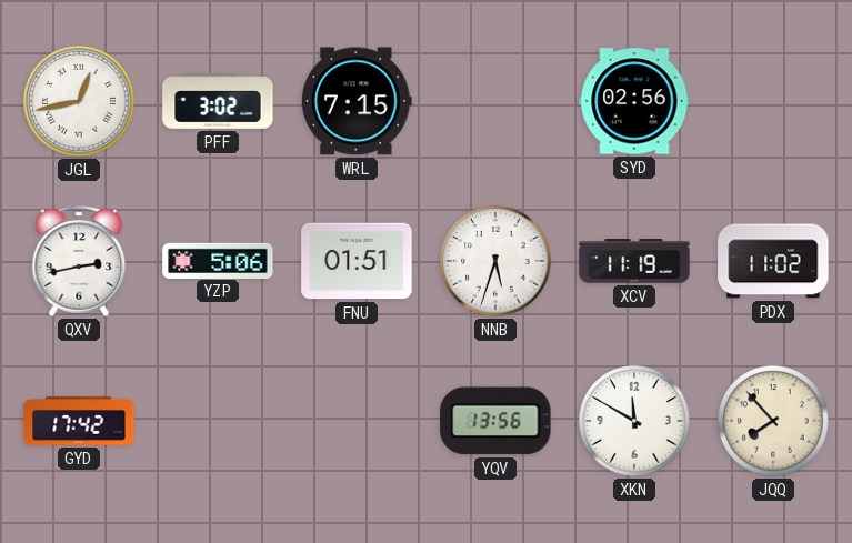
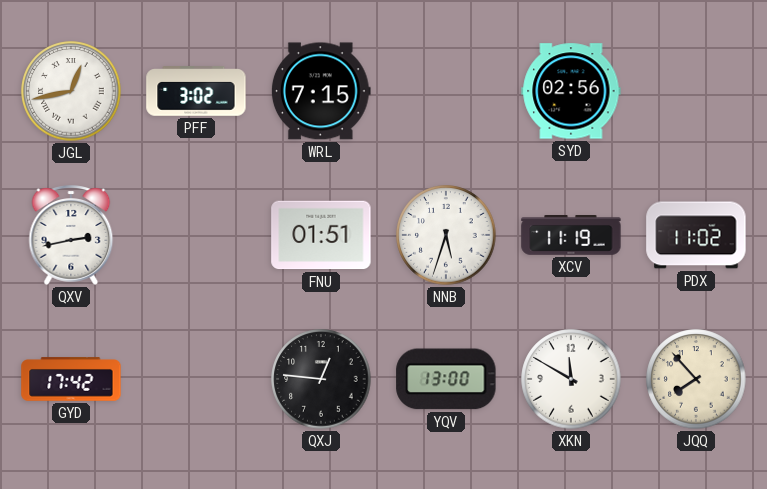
YZP: 5:06 -> none (218, 260)
QXJ: none -> 12:46 (321, 379)
YQV: 13:56 -> 13:00 (446, 379)
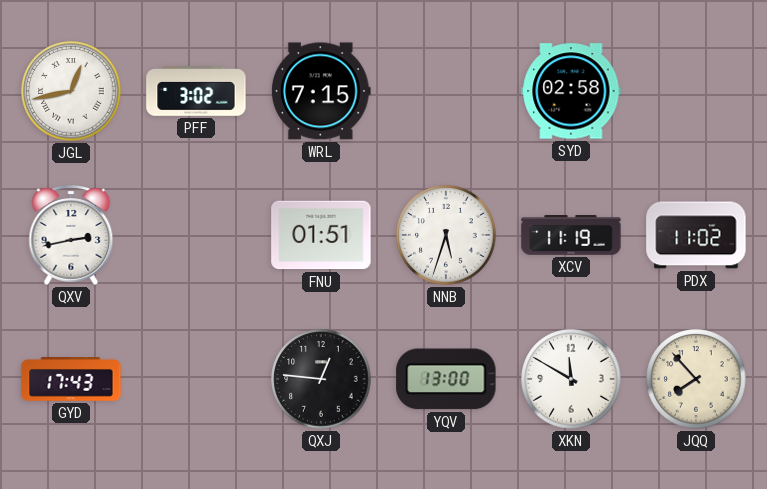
SYD: 02:56 -> 02:58 (571, 91)
GYD: 17:42 -> 17:43 (71, 379)
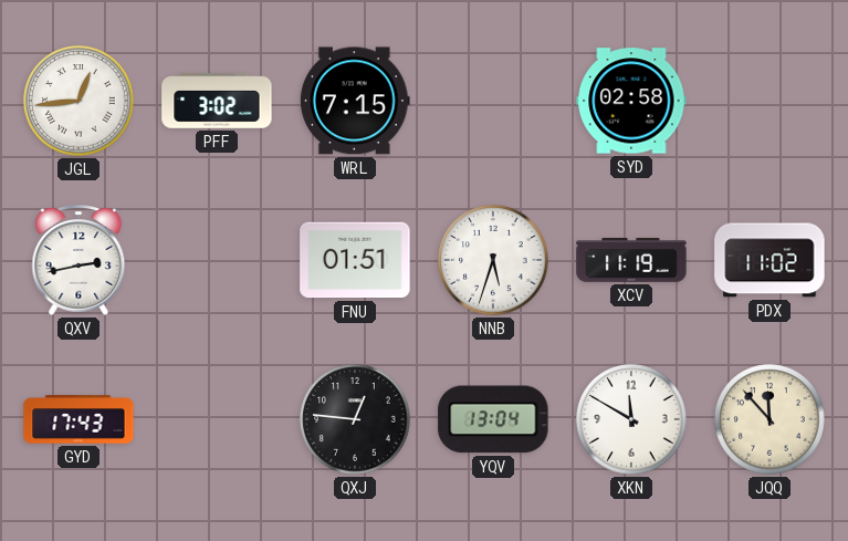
JGL: 12:43 -> 12:44 (78, 101)
YQV: 13:00 -> 13:04 (493, 419)
JQQ: 7:53 -> 11:53 (770, 419)
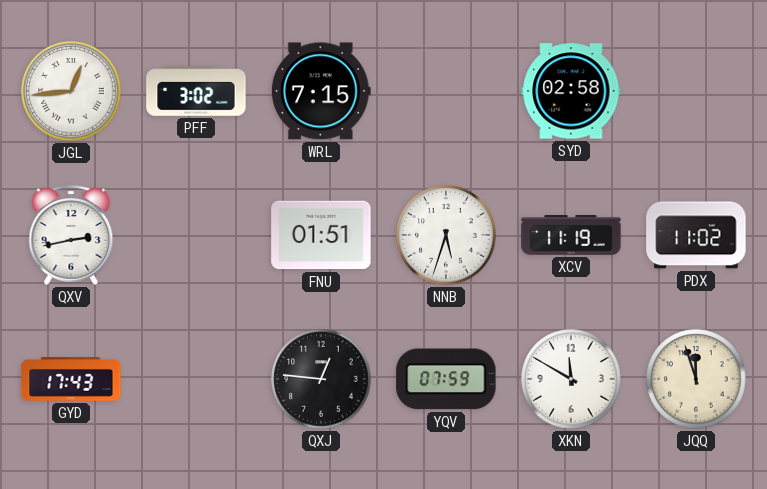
YQV: 13:04 -> 07:59 (446, 379)
JQQ: 11:53 -> 11:57 (696, 379)
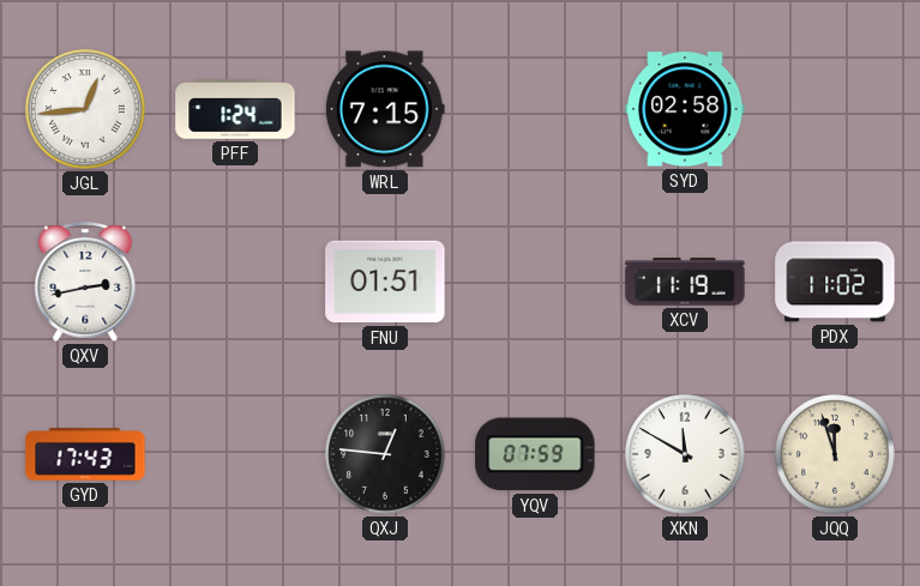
PFF: 3:02 -> 1:24 (235, 109)
NNB: 5:33 -> none (446, 235)
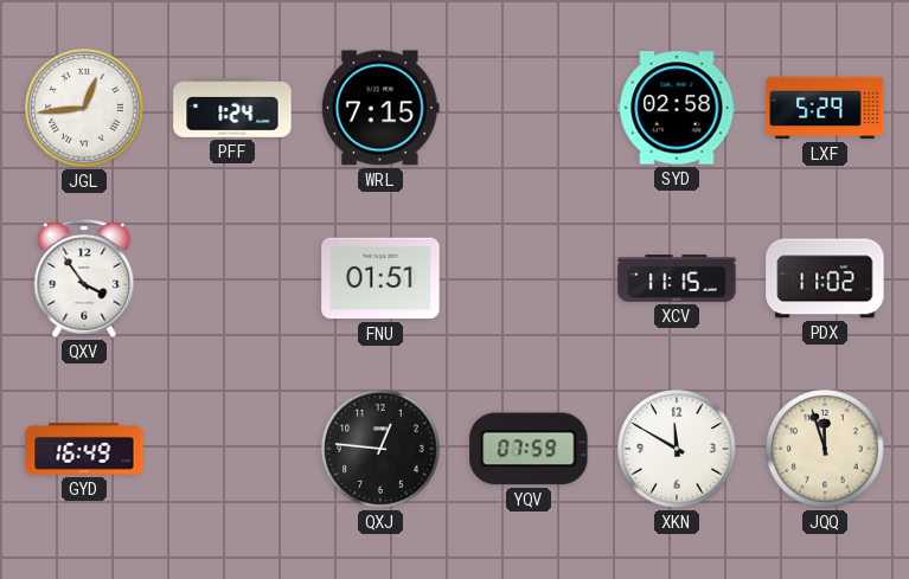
LXF: none -> 5:29 (825, 108)
QXV: 2:43 -> 3:54 (84, 278)
XCV: 11:19 -> 11:15 (677, 279)
GYD: 17:43 -> 16:49 (84, 449)
